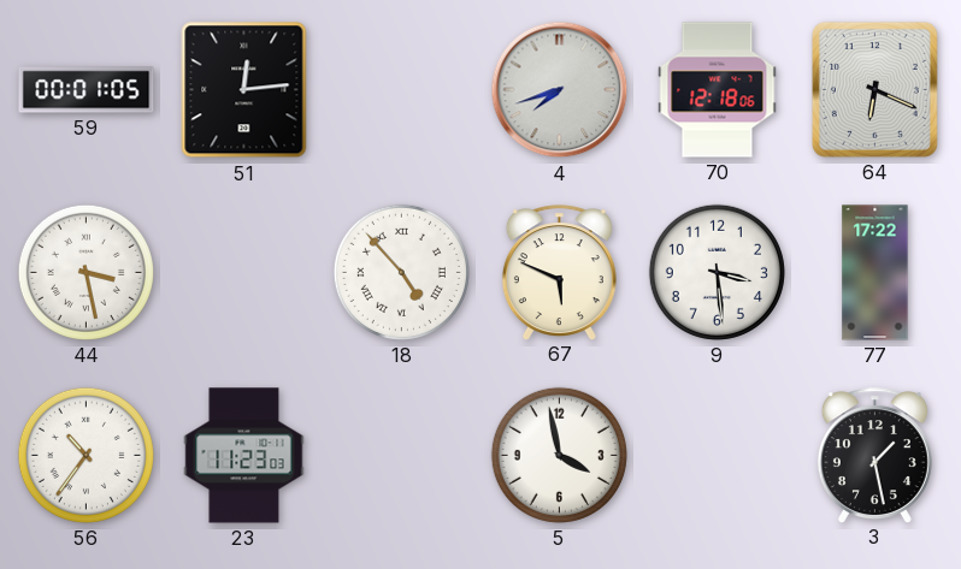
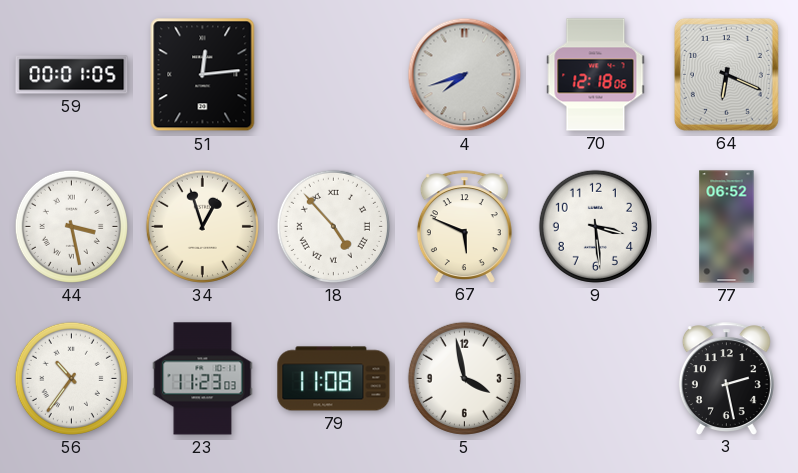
34: none -> 12:57 (202, 226)
77: 17:22 -> 06:52 (727, 227)
79: none -> 11:08 (334, 379)
3: 1:28 -> 2:28 (726, 378)
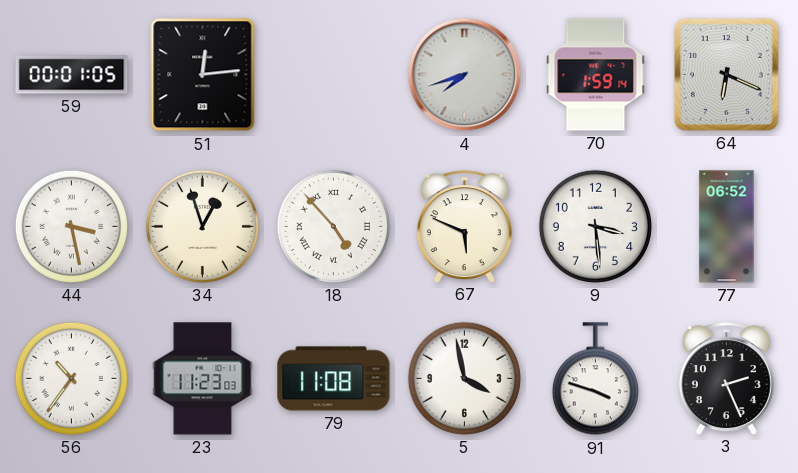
70: 12:18 -> 1:59 (596, 75)
91: none -> 3:48 (595, 379)
3: 2:28 -> 2:26 (726, 378)
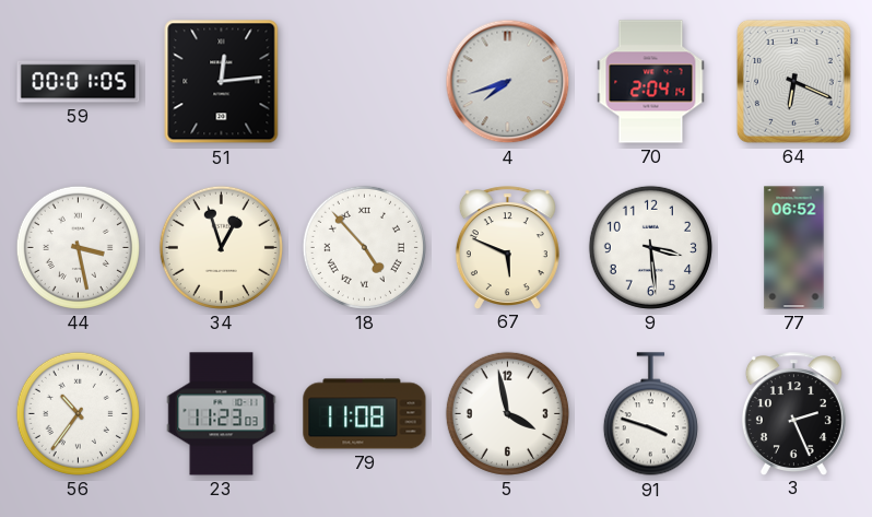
70: 1:59 -> 2:04 (651, 82)
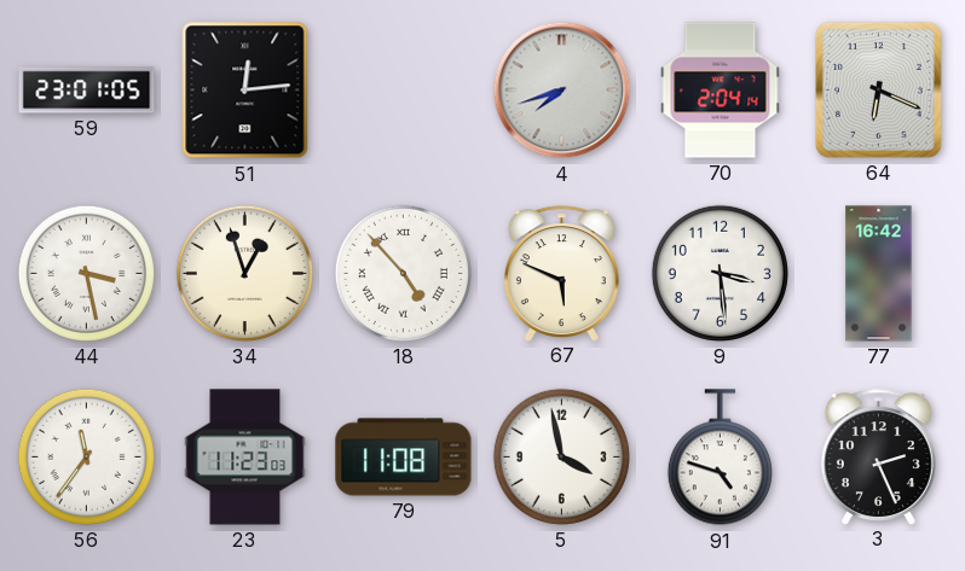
59: 00:01 -> 23:01 (87, 91)
77: 06:52 -> 16:42 (879, 274)
56: 10:36 -> 11:36 (86, 456)
91: 3:48 -> 4:48 (720, 458)
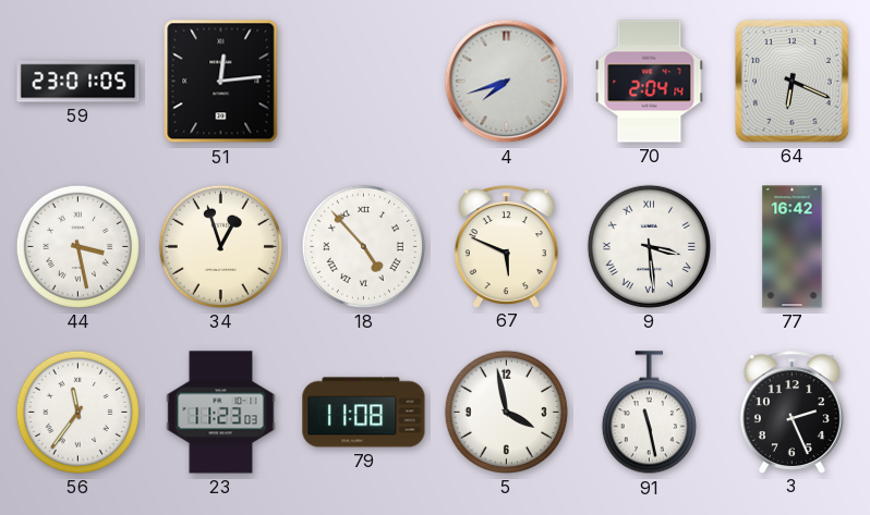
9 numerals: Arabic -> Roman (649, 246)
91: 4:48 -> 11:28 (649, 413)
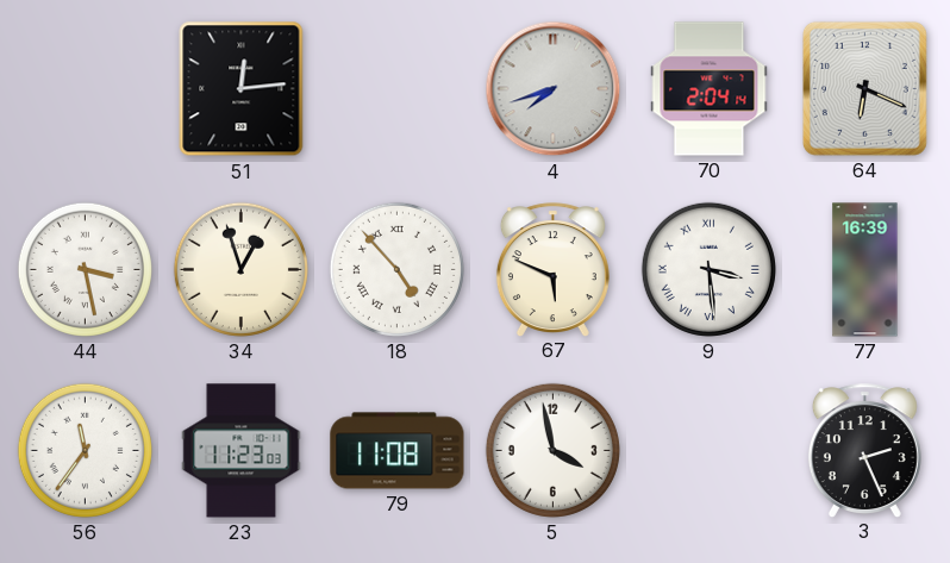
59: 23:01 -> none (78, 82)
77: 16:42 -> 16:39 (865, 270)
91: 11:28 -> none (649, 413)
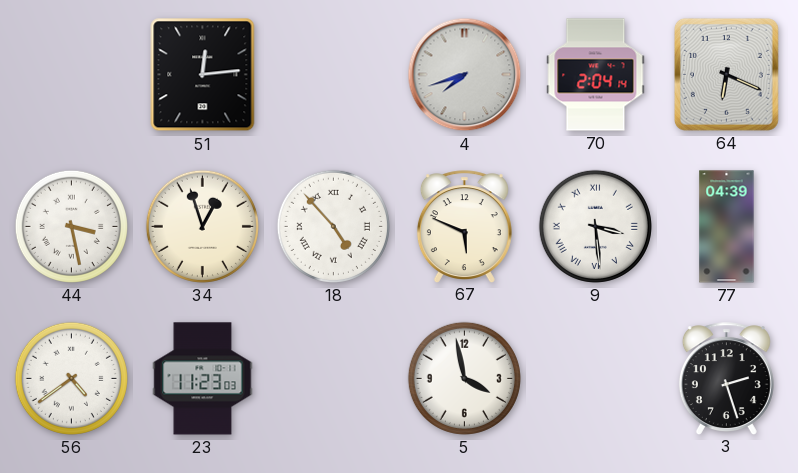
77: 16:39 -> 04:39 (727, 227)
56: 11:36 -> 4:39 (71, 378)
79: 11:08 -> none (398, 451)
3: 2:26 -> 2:27 (726, 378)
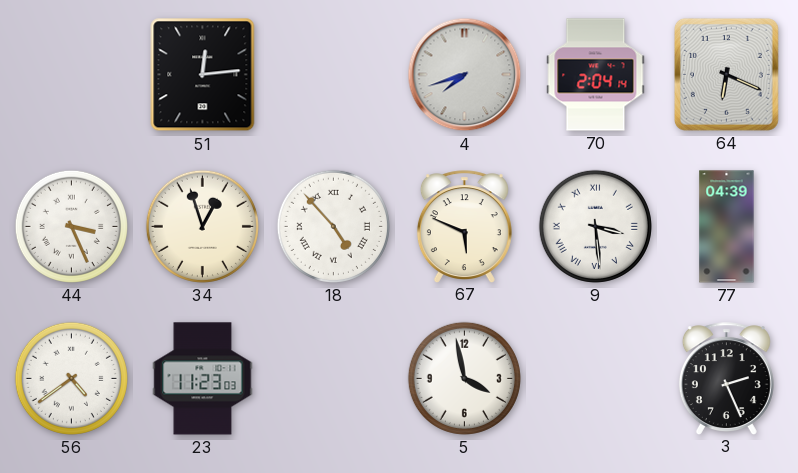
44: 3:28 -> 3:26 (71, 226)
3: 2:27 -> 2:26 (726, 378)
